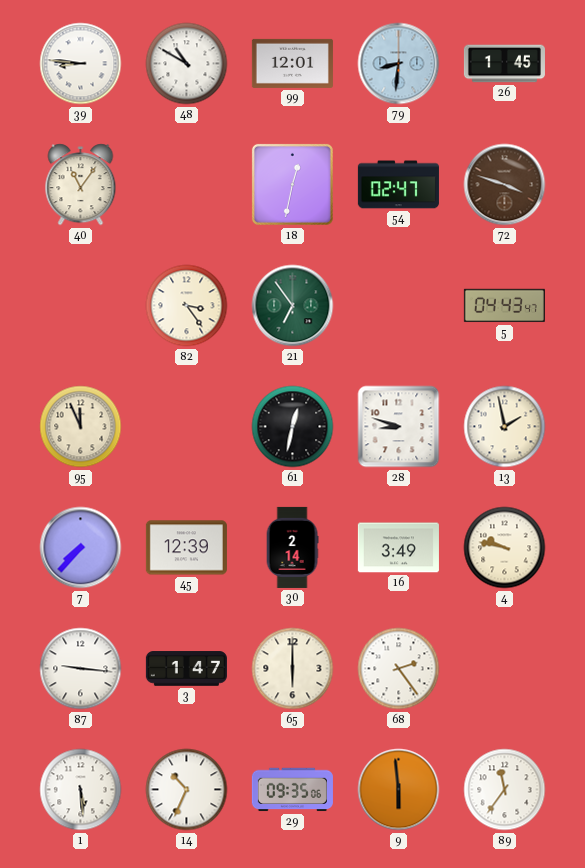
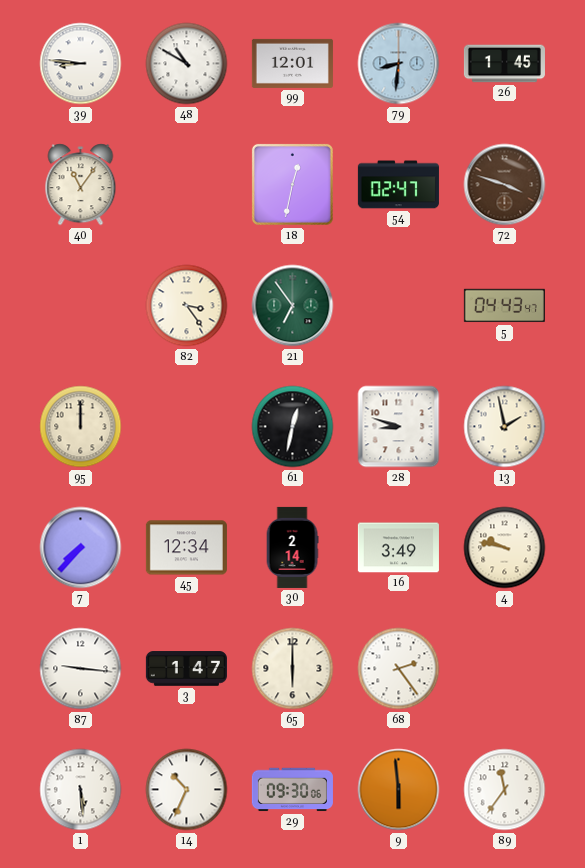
95: 11:56 -> 12:00 (81, 427)
45: 12:39 -> 12:34 (186, 548)
29: 09:35 -> 09:30 (292, 790)
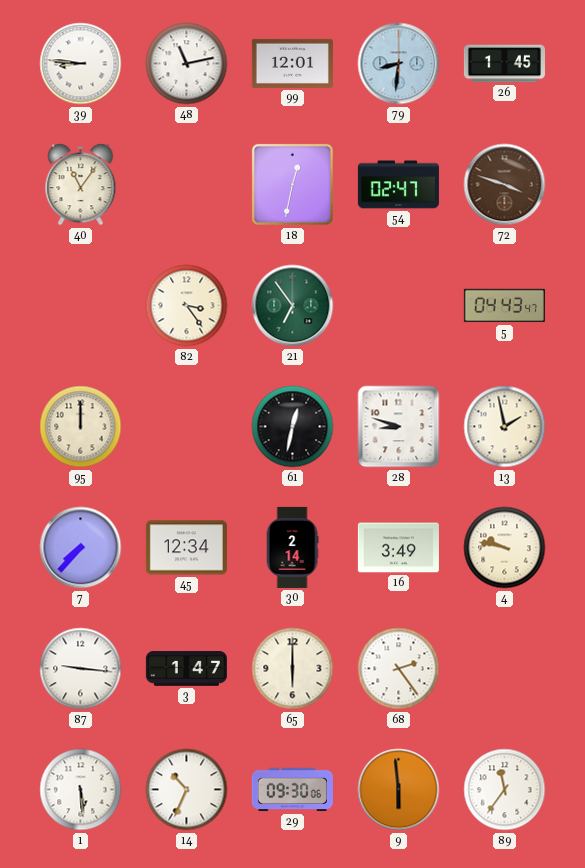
48: 10:50 -> 11:13 (187, 64)
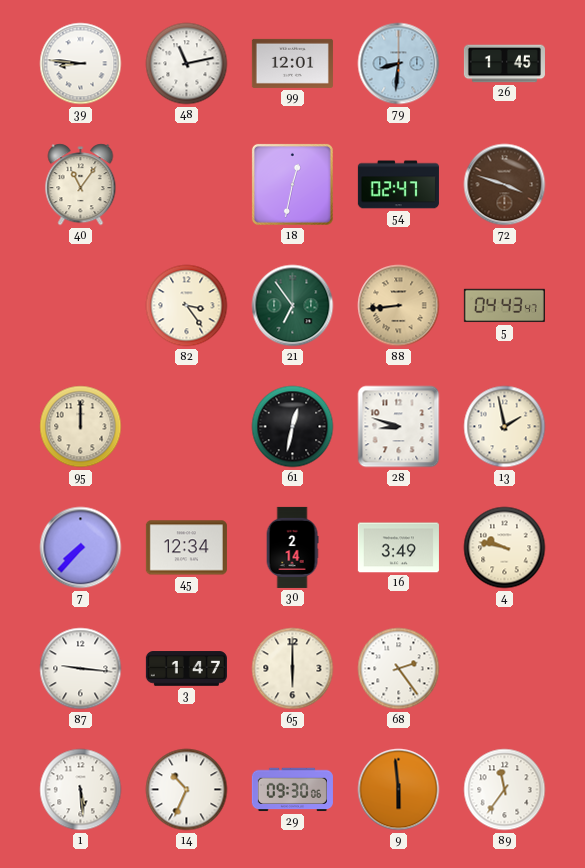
88: none -> 8:44 (399, 306)
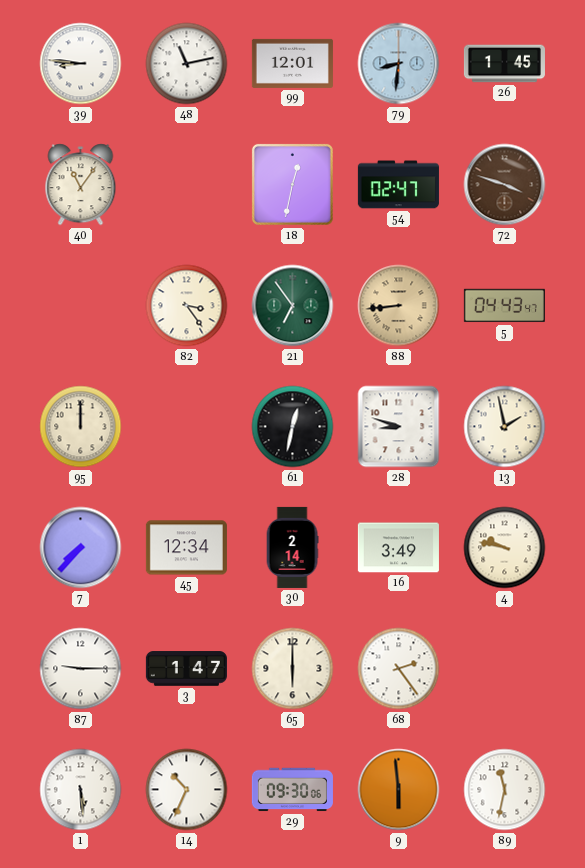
87: 9:16 -> 9:15 (81, 669)
89: 11:36 -> 11:32 (505, 790)
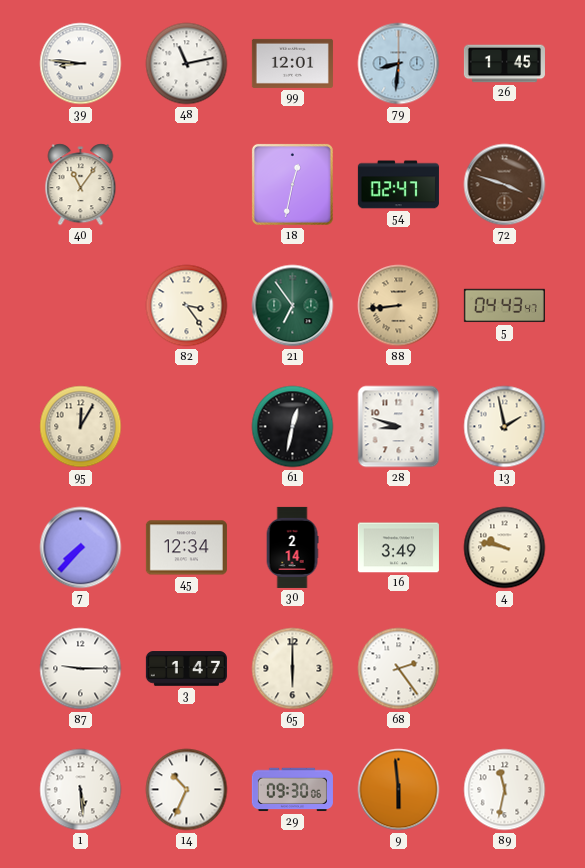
95: 12:00 -> 12:05 (81, 427)
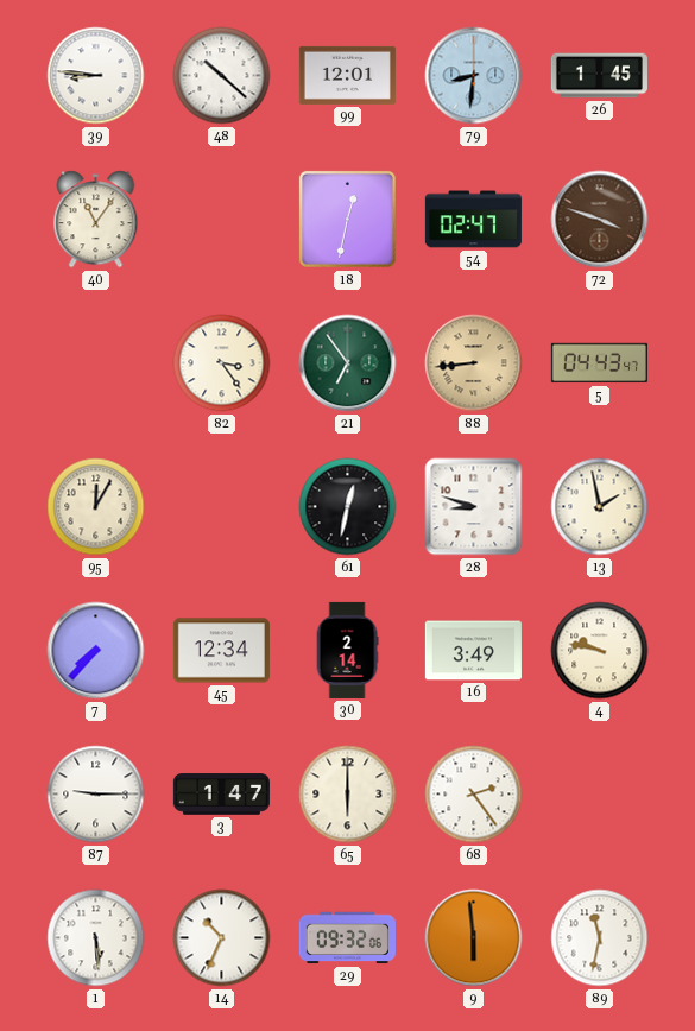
48: 11:13 -> 10:22 (222, 76)
29: 09:30 -> 09:32 (347, 938)
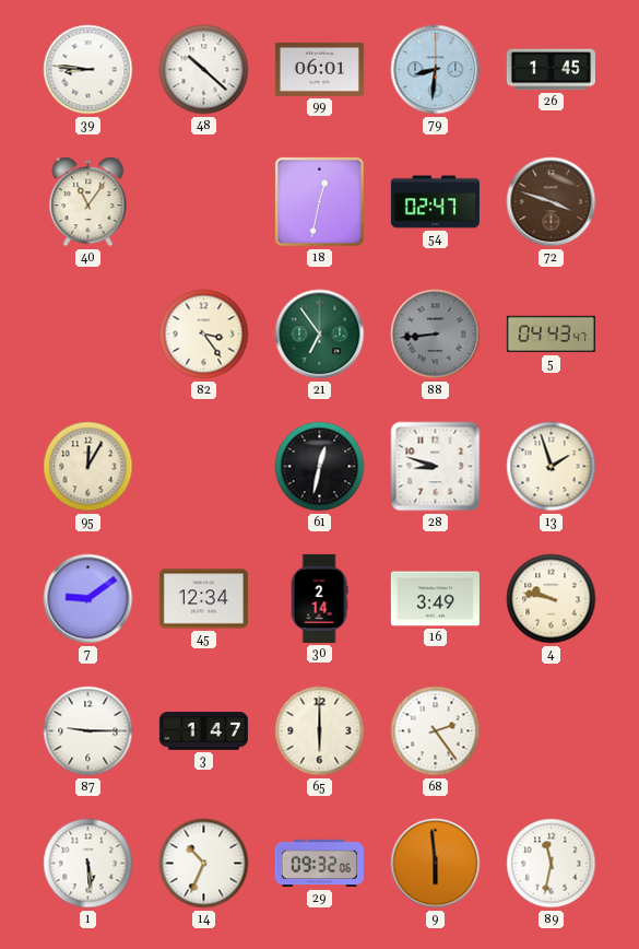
99: 12:01 -> 06:01 (319, 69)
88 dial: champagne -> grey (436, 335)
13: 1:58 -> 1:57 (552, 467)
7: 7:37 -> 9:09 (88, 599)
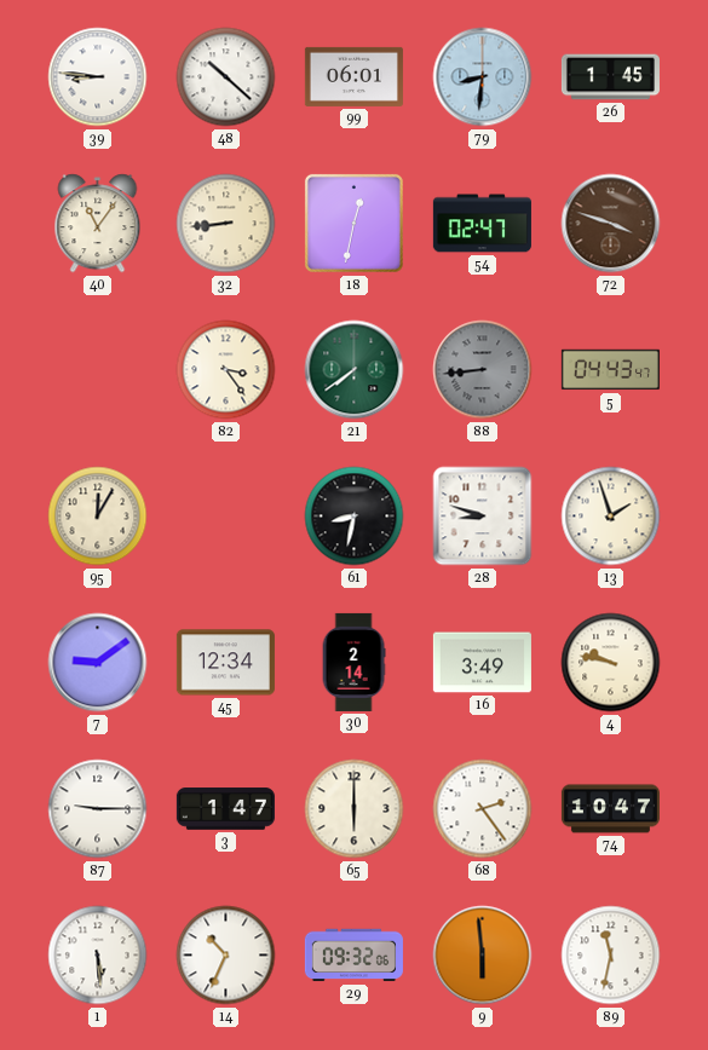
32: none -> 8:44 (226, 224)
21: 6:54 -> 7:39 (355, 370)
61: 12:32 -> 8:32 (355, 517)
74: none -> 10:47 (610, 809)
